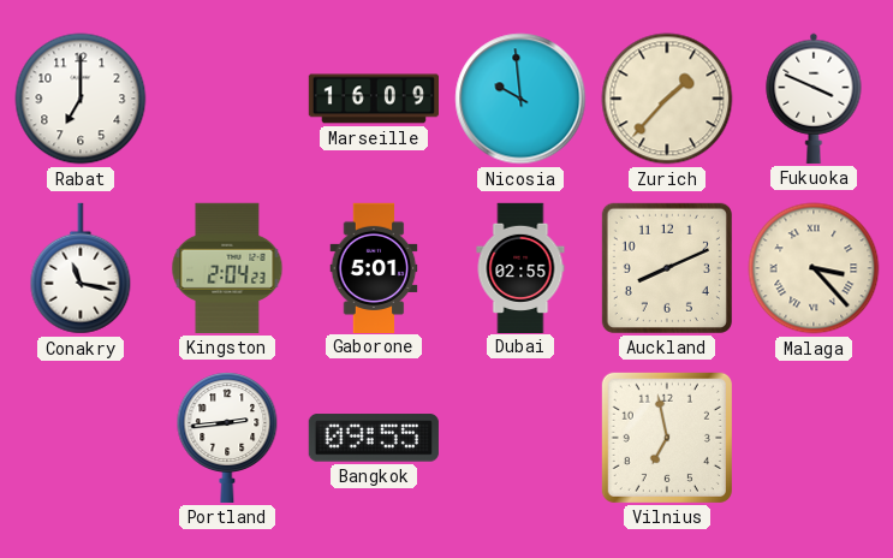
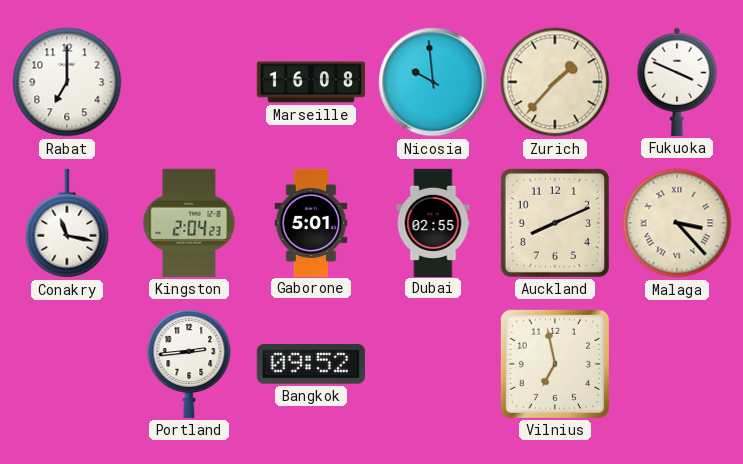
Marseille: 16:09 -> 16:08 (310, 82)
Bangkok: 09:55 -> 09:52 (311, 364)
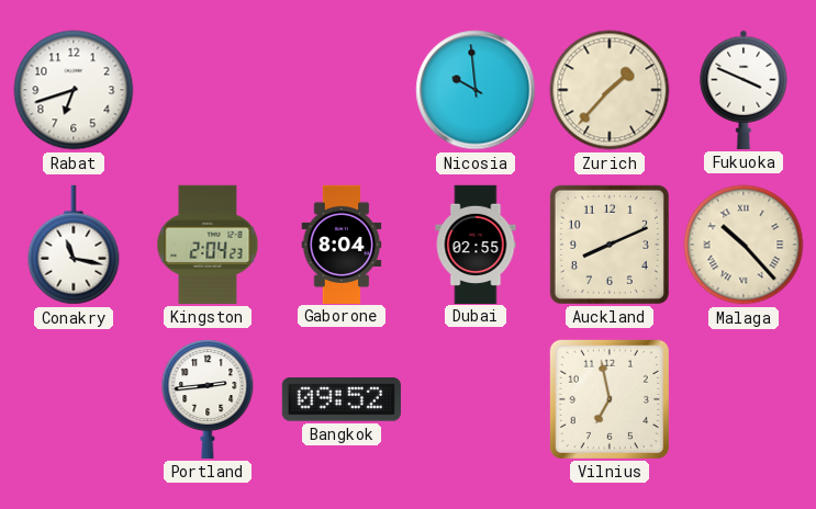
Rabat: 7:00 -> 6:42 (74, 90)
Marseille: 16:08 -> none (310, 82)
Gaborone: 5:01 -> 8:04 (342, 244)
Malaga: 3:23 -> 10:23 (744, 245)
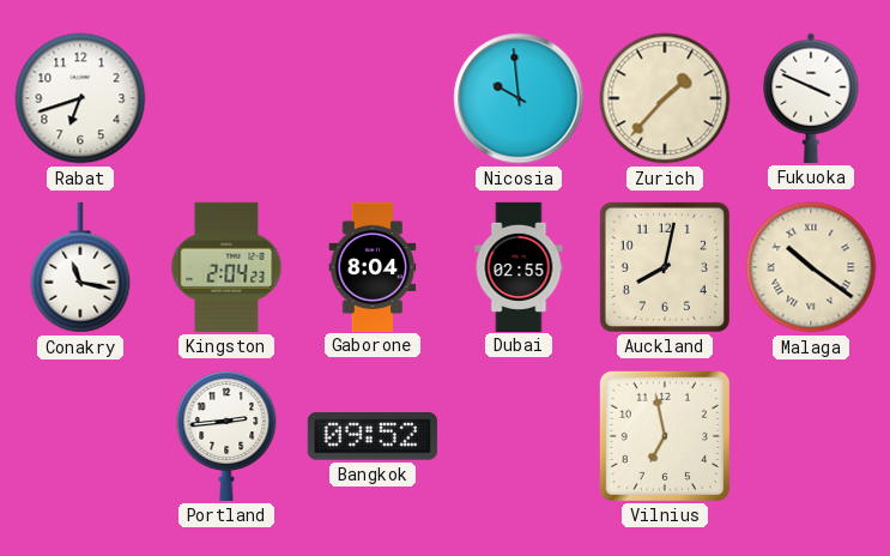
Auckland: 8:11 -> 8:02 (665, 267)
Malaga: 10:23 -> 10:21 (811, 267)
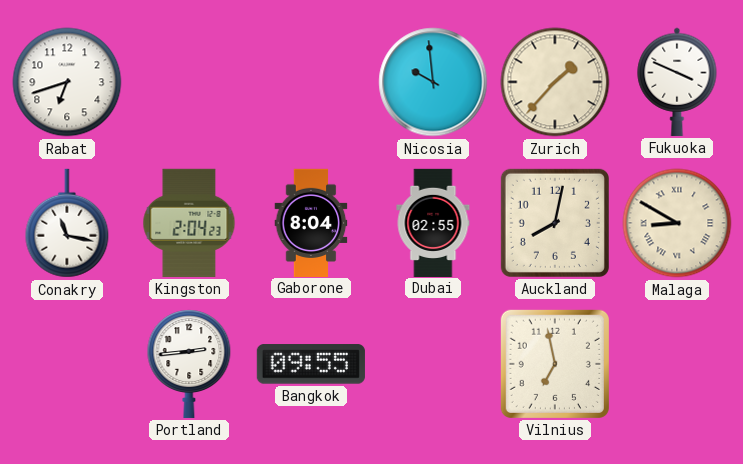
Malaga: 10:21 -> 8:50 (677, 223)
Bangkok: 09:52 -> 09:55 (311, 364)
